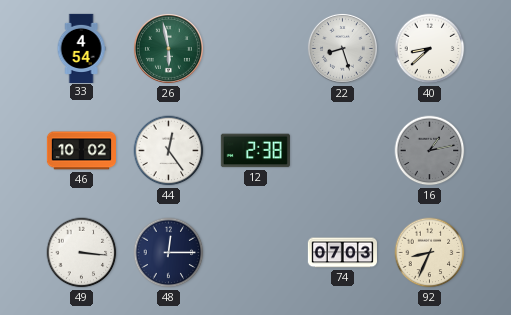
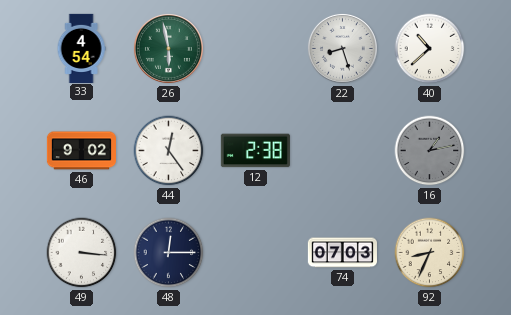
40: 8:38 -> 10:38 (430, 49)
46: 10:02 -> 9:02 (81, 151)
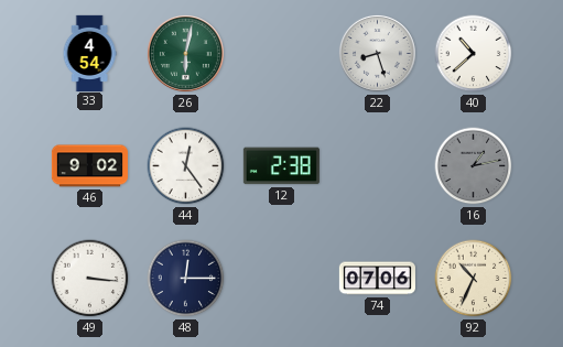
26: 5:58 -> 6:02 (185, 53)
74: 07:03 -> 07:06 (377, 279)
92: 8:34 -> 10:34 (474, 279)
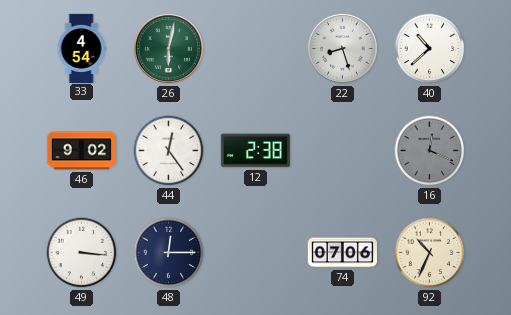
16: 1:13 -> 12:19 (430, 151)
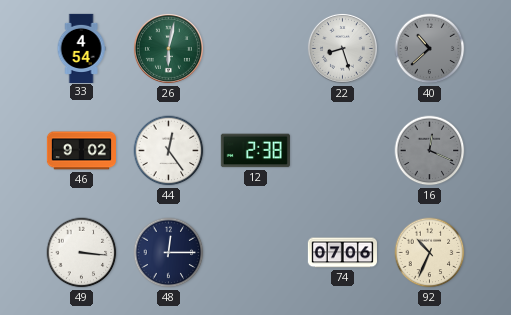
40 dial: white -> grey (430, 49)
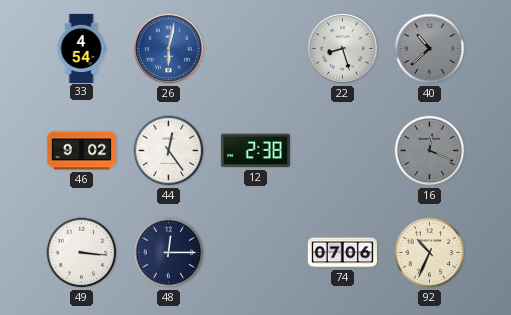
26 dial: green -> blue (168, 48)
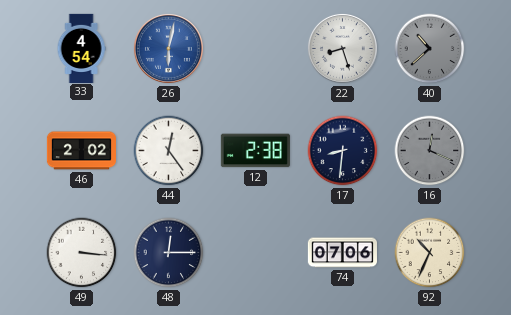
46: 9:02 -> 2:02 (81, 151)
17: none -> 8:31 (343, 151)
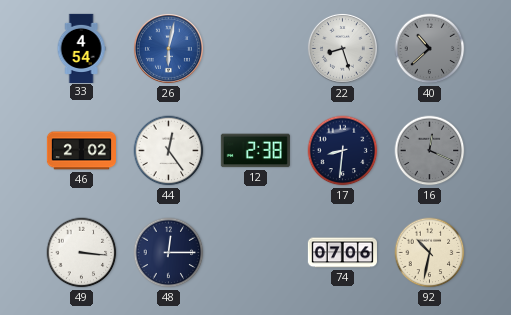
92: 10:34 -> 10:32 (430, 253)
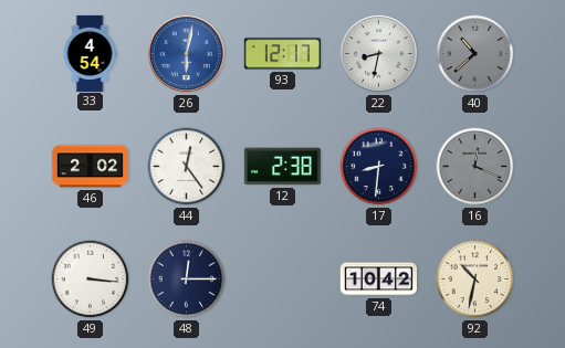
93: none -> 12:17 (282, 54)
22: 8:27 -> 8:32 (378, 53)
74: 07:06 -> 10:42 (378, 280)
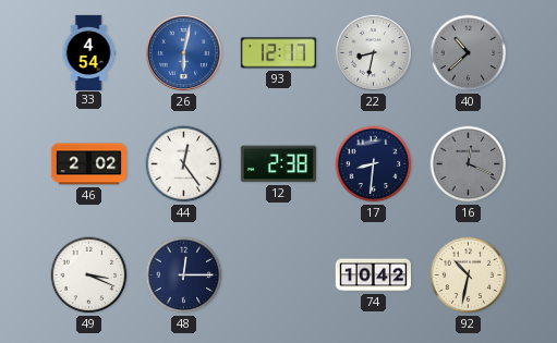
49: 3:16 -> 3:19 (89, 275)
